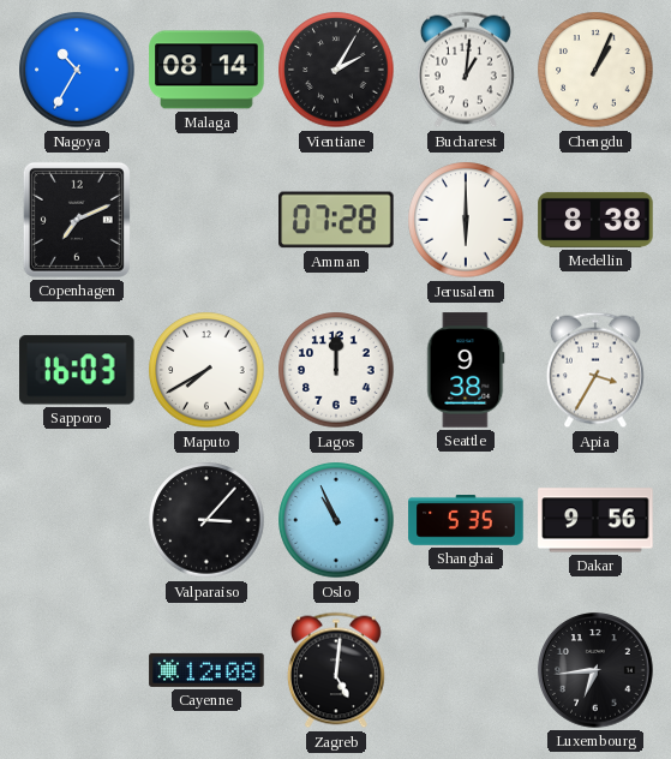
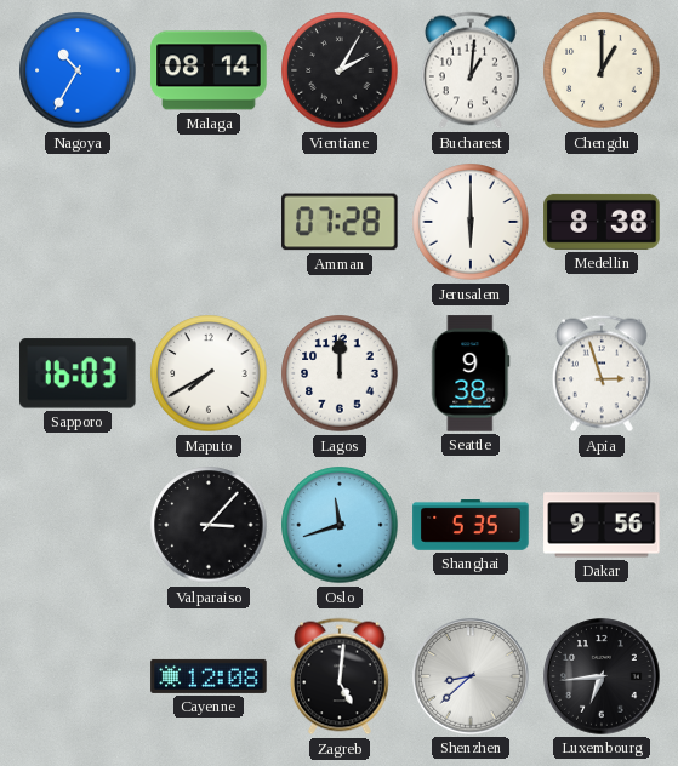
Chengdu: 1:04 -> 1:00 (602, 70)
Copenhagen: 7:11 -> none (77, 220)
Apia: 3:35 -> 2:57 (602, 373)
Oslo: 10:56 -> 11:42 (340, 525)
Shenzhen: none -> 8:38 (471, 676)
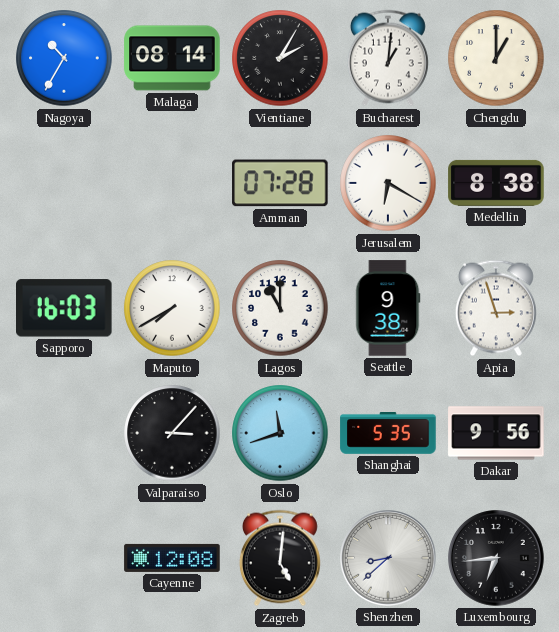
Jerusalem: 6:00 -> 6:20 (388, 183)
Lagos: 12:00 -> 11:00 (280, 308)
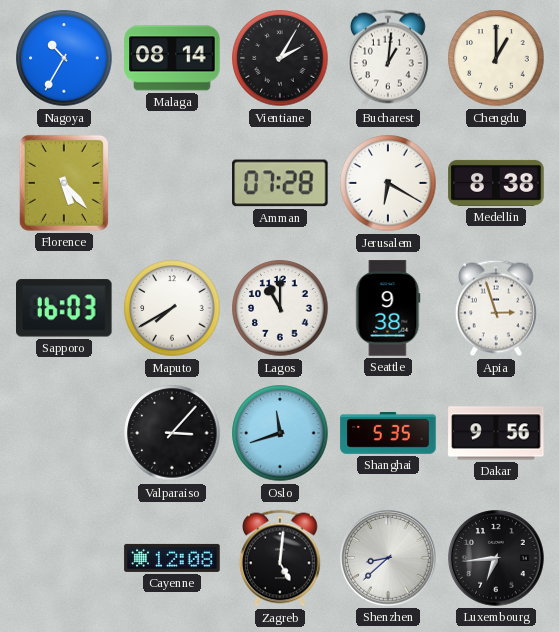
Florence: none -> 5:23 (64, 183)
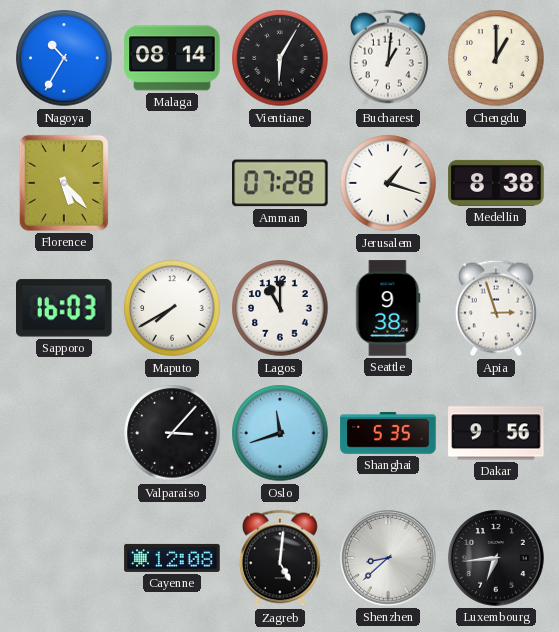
Vientiane: 2:05 -> 6:05 (280, 58)
Jerusalem: 6:20 -> 1:18 (388, 183)
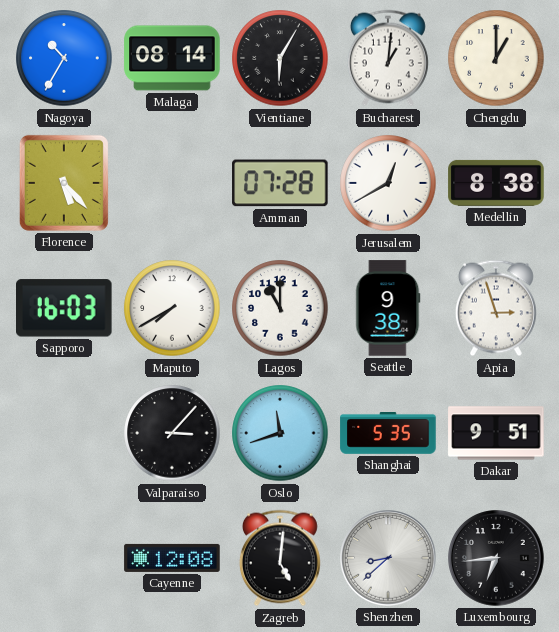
Jerusalem: 1:18 -> 12:40 (388, 183)
Dakar: 9:56 -> 9:51 (496, 433)
